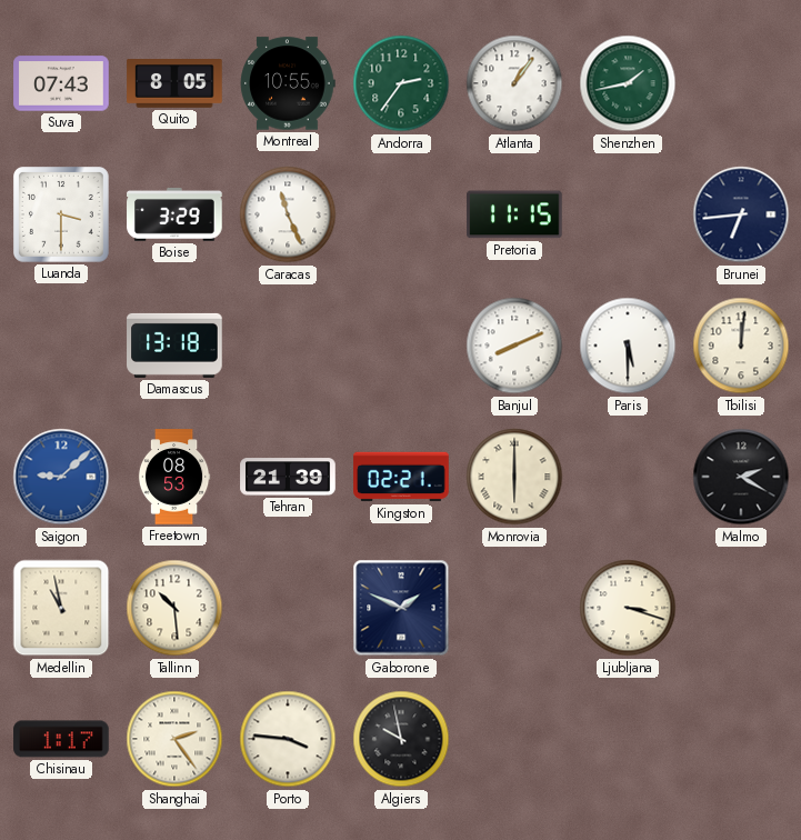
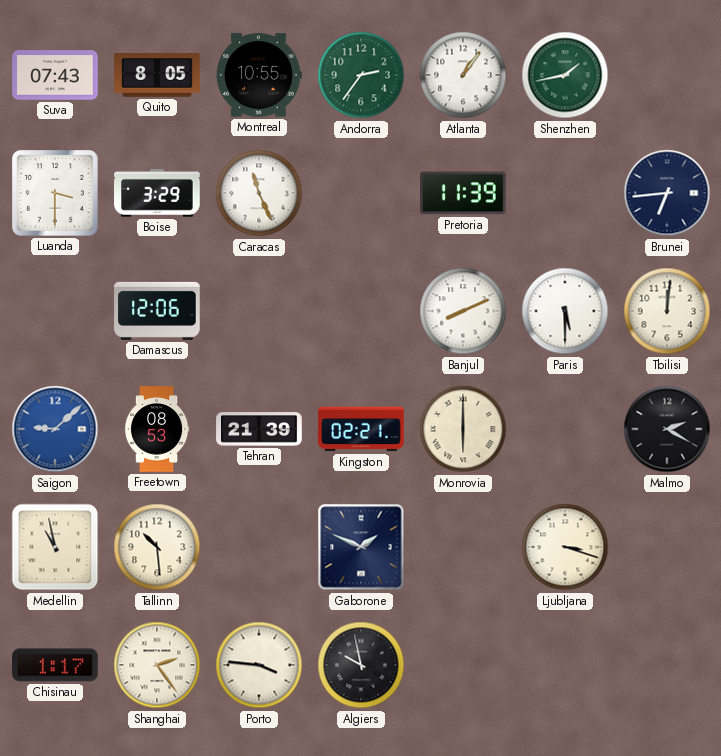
Pretoria: 11:15 -> 11:39 (463, 193)
Damascus: 13:18 -> 12:06 (157, 311)
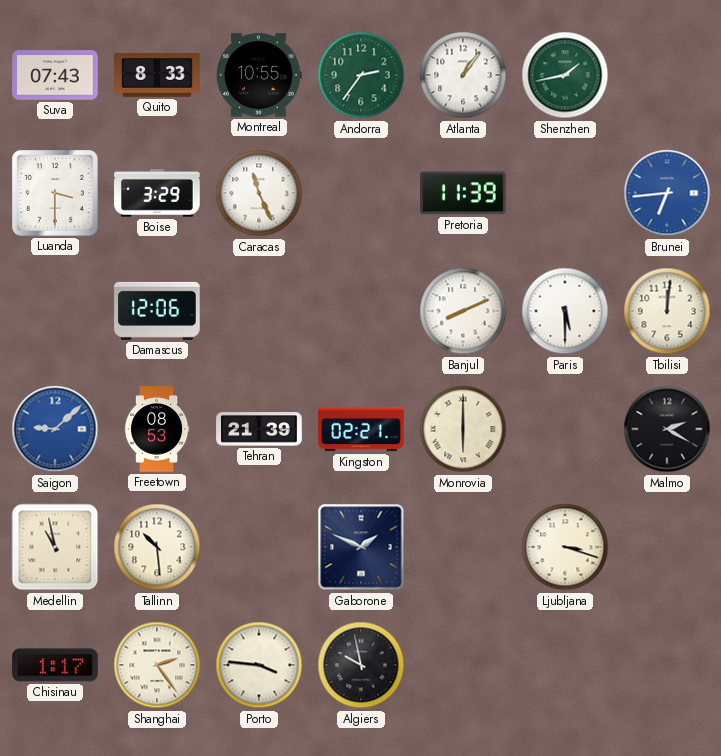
Quito: 8:05 -> 8:33 (157, 76)
Brunei dial: navy -> blue (667, 193)
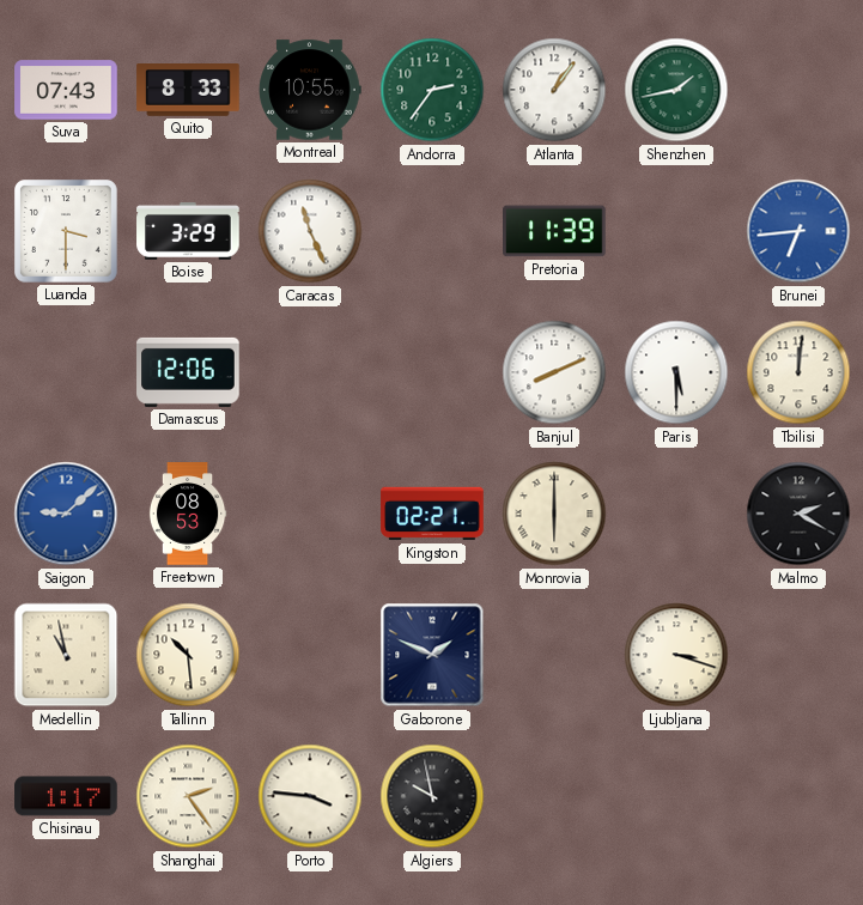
Tehran: 21:39 -> none (259, 429)
